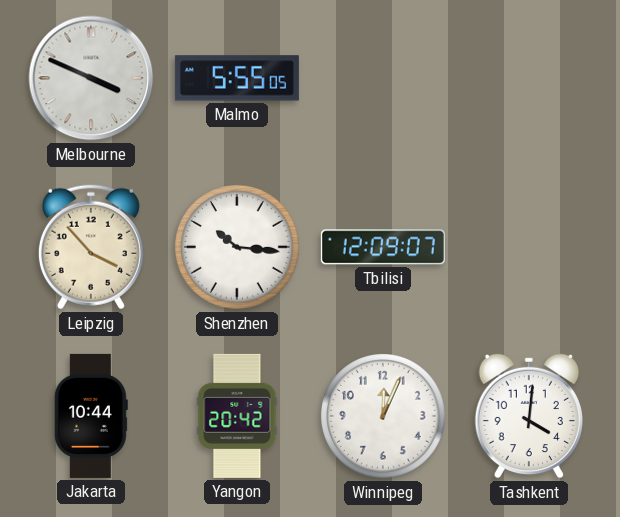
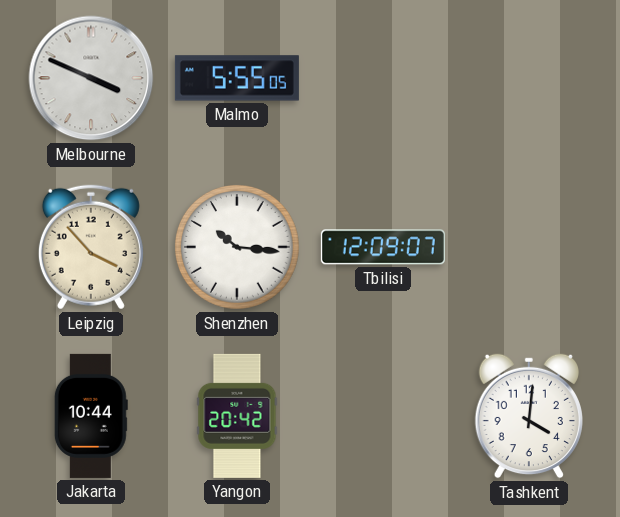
Winnipeg: 12:04 -> none (384, 417)
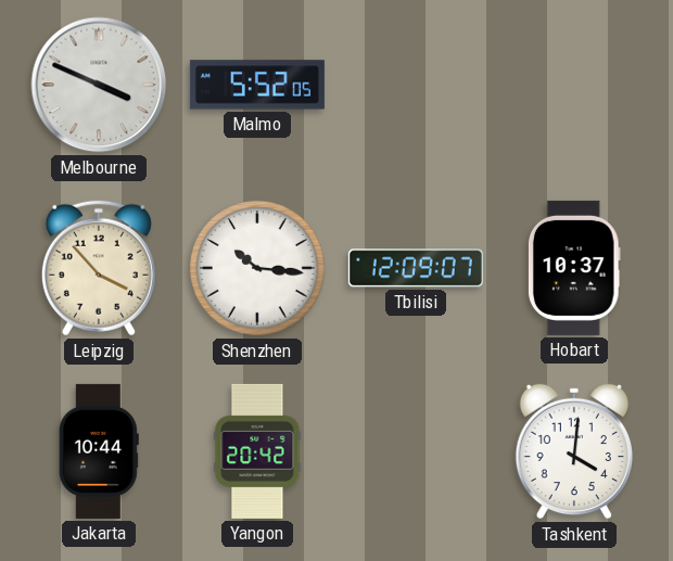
Malmo: 5:55 -> 5:52 (257, 85)
Hobart: none -> 10:37 (574, 268)
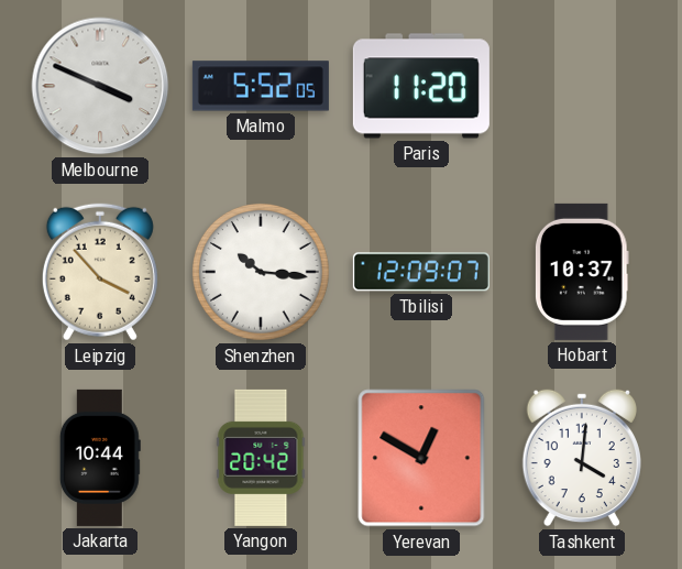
Paris: none -> 11:20 (421, 86)
Yerevan: none -> 12:50 (421, 458)
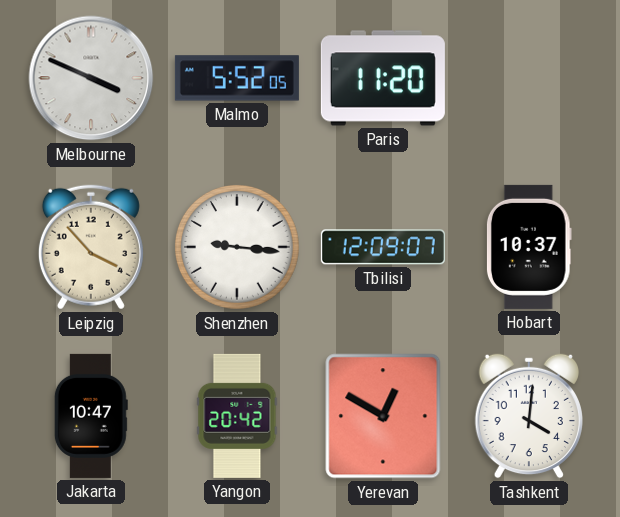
Shenzhen: 10:16 -> 9:16 (238, 248)
Jakarta: 10:44 -> 10:47 (91, 416)
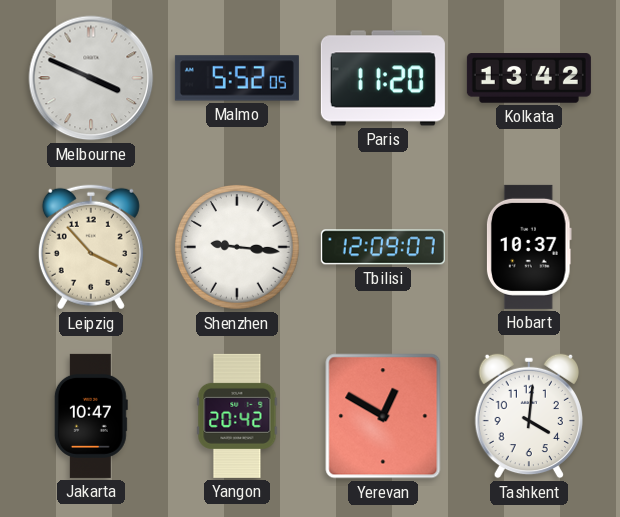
Kolkata: none -> 13:42 (529, 78)
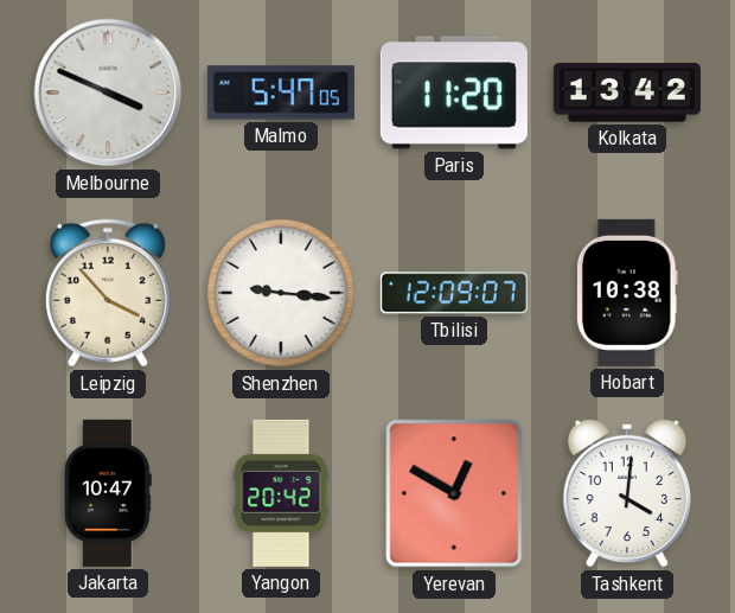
Malmo: 5:52 -> 5:47 (281, 92)
Hobart: 10:37 -> 10:38 (627, 293)
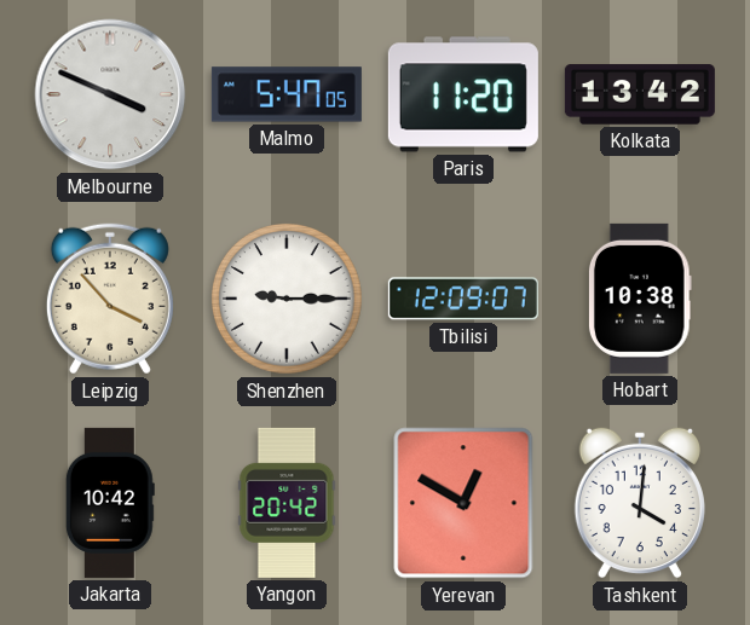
Shenzhen: 9:16 -> 9:15 (288, 300)
Jakarta: 10:47 -> 10:42 (110, 503)
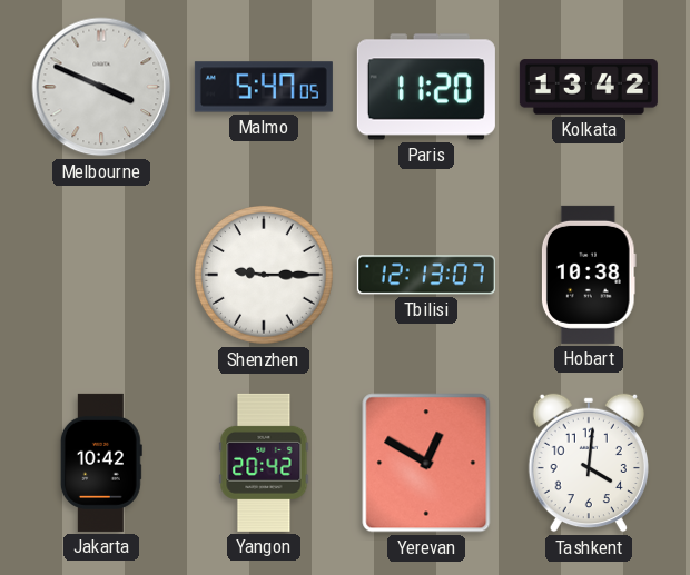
Leipzig: 3:53 -> none (110, 299)
Tbilisi: 12:09 -> 12:13 (426, 275)
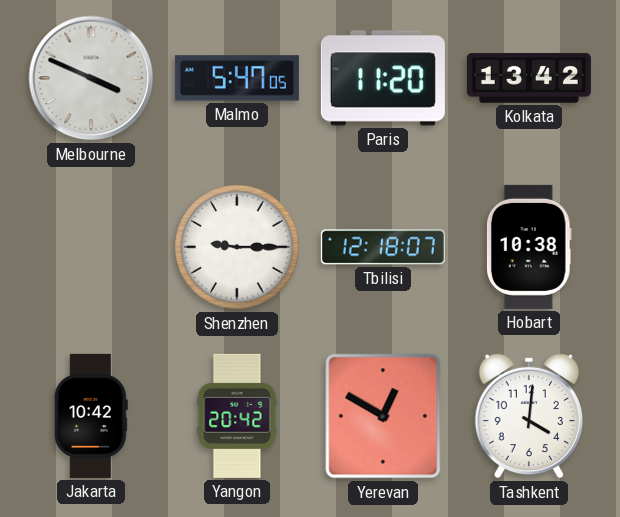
Tbilisi: 12:13 -> 12:18 (383, 247)
